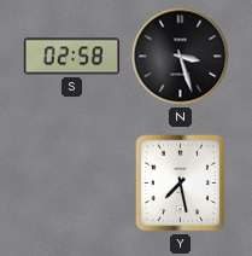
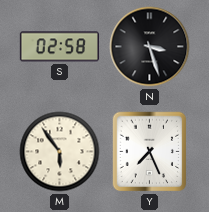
M: none -> 5:54 (60, 152)
Y: 7:28 -> 7:26 (150, 152)
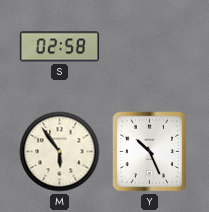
N: 3:27 -> none (150, 47)
Y: 7:26 -> 10:26 (150, 152)
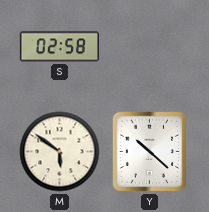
M: 5:54 -> 5:51 (60, 152)
Y: 10:26 -> 10:22 (150, 152)
